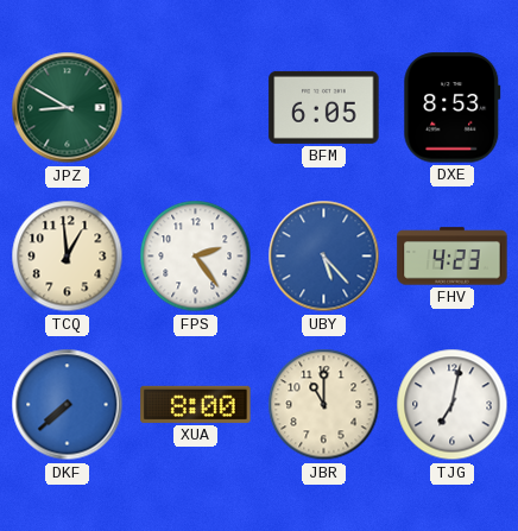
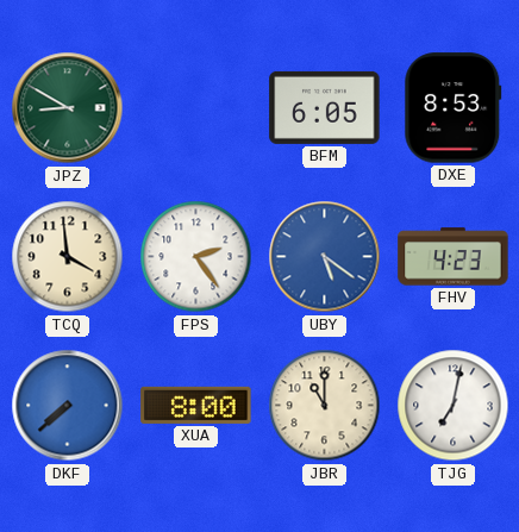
TCQ: 12:59 -> 3:59 (68, 257)
UBY: 5:23 -> 5:21 (325, 257)
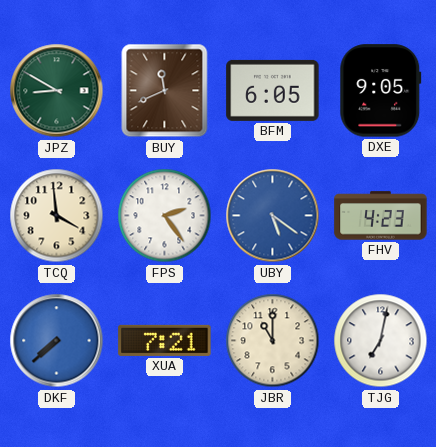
BUY: none -> 11:41 (165, 91)
DXE: 8:53 -> 9:05 (381, 91)
XUA: 8:00 -> 7:21 (165, 340)
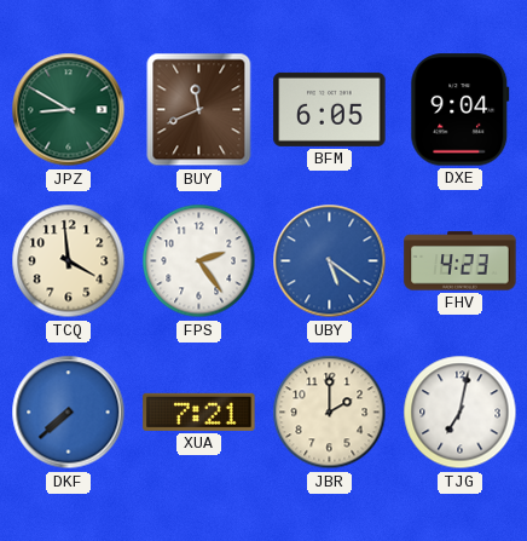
DXE: 9:05 -> 9:04 (461, 110)
JBR: 11:00 -> 2:00 (330, 413)
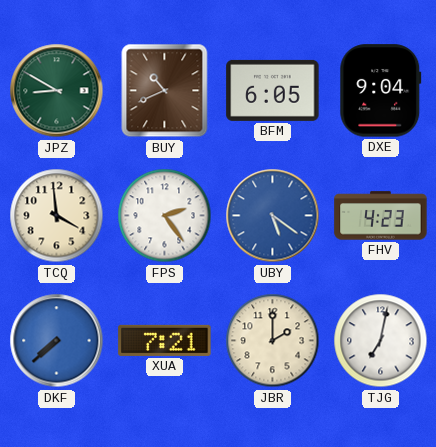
BUY: 11:41 -> 10:41 (165, 91)
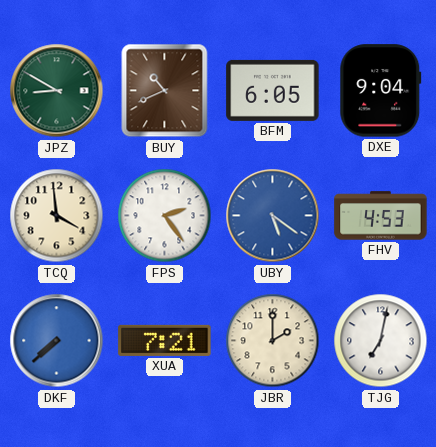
FHV: 4:23 -> 4:53 (381, 216)
